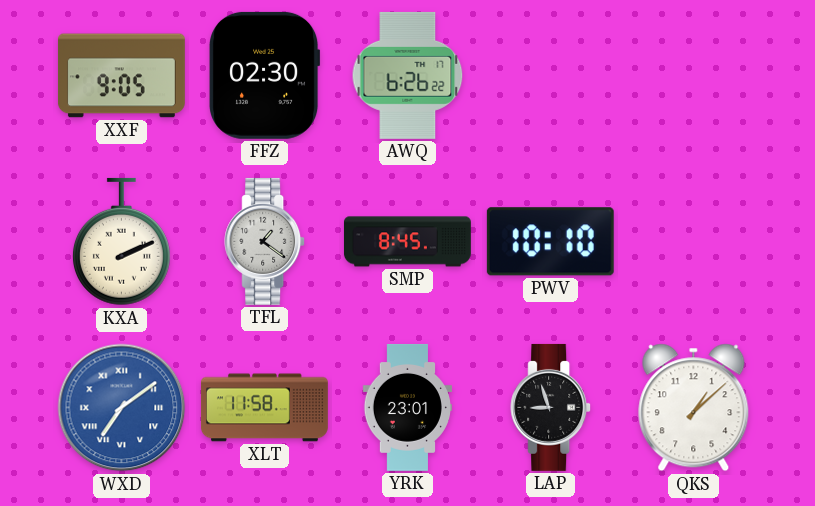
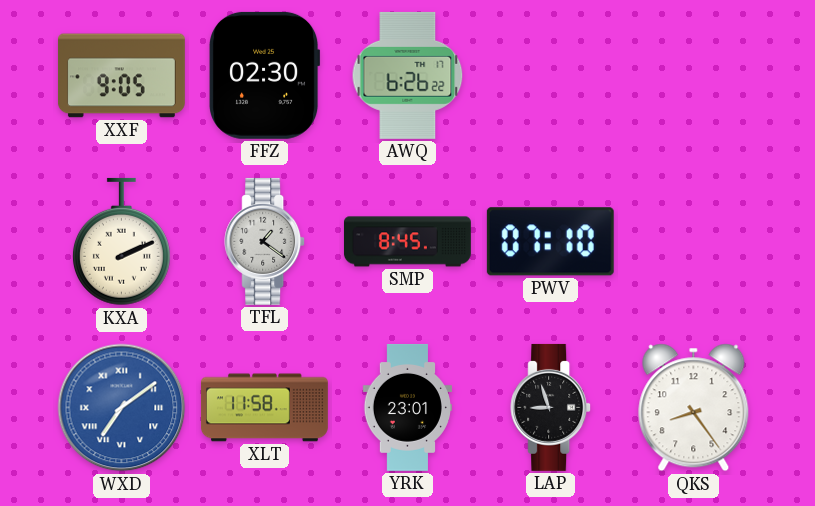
PWV: 10:10 -> 07:10 (550, 242)
QKS: 1:08 -> 8:24 (694, 408)
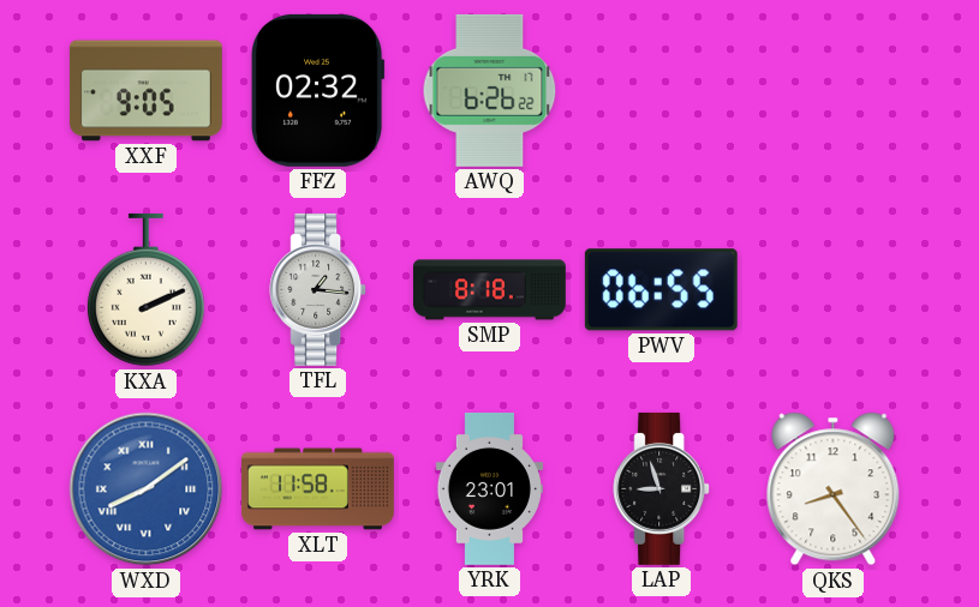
FFZ: 02:30 -> 02:32 (318, 90)
TFL: 1:21 -> 1:16 (318, 289)
SMP: 8:45 -> 8:18 (489, 290)
PWV: 07:10 -> 06:55 (661, 290)
WXD: 7:09 -> 8:09 (147, 489)
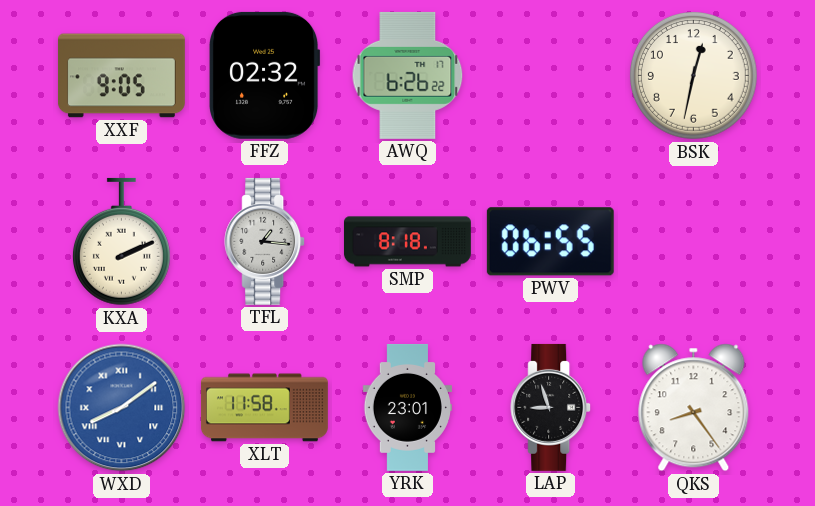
BSK: none -> 12:32 (694, 76)
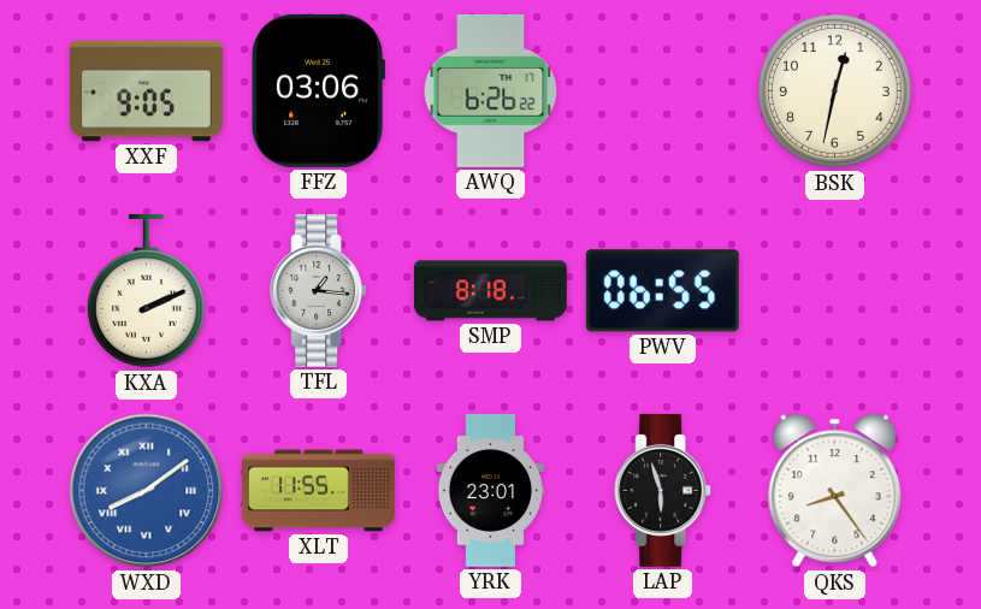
FFZ: 02:32 -> 03:06 (319, 90)
XLT: 11:58 -> 11:55 (318, 491)
LAP: 8:57 -> 5:57 (663, 490)
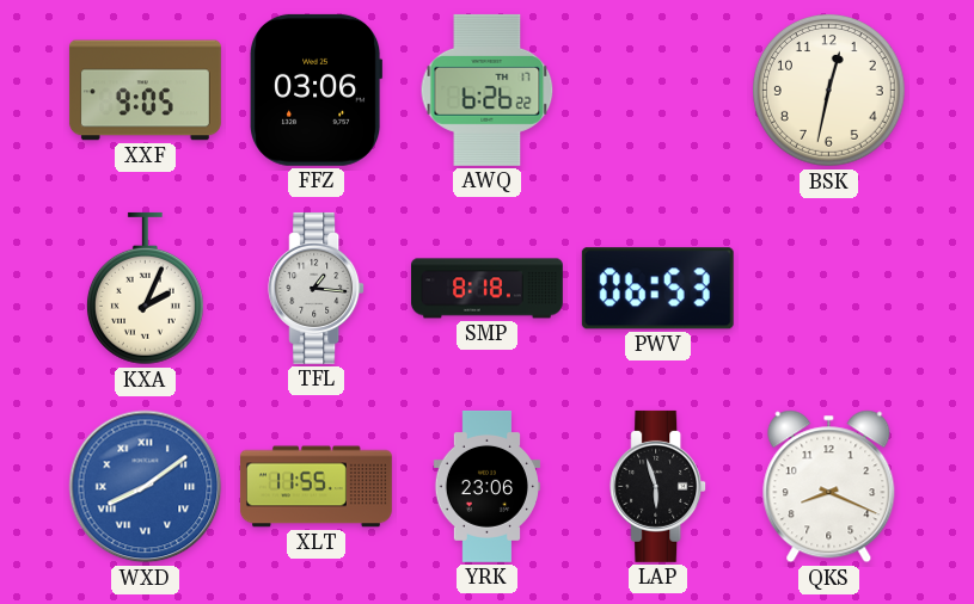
KXA: 2:11 -> 2:04 (145, 289)
PWV: 06:55 -> 06:53 (657, 289)
YRK: 23:01 -> 23:06 (486, 486)
QKS: 8:24 -> 8:19 (829, 487)
